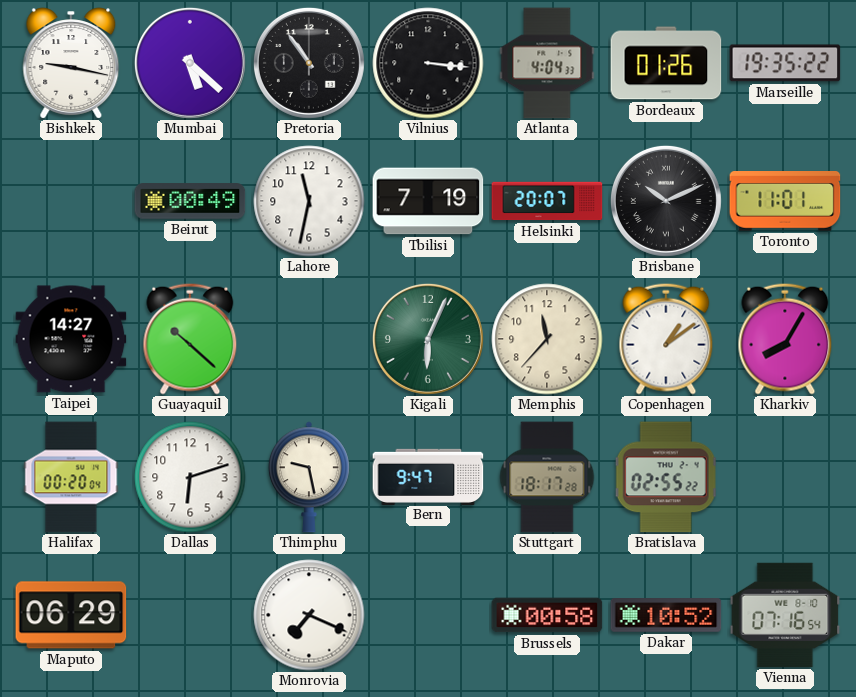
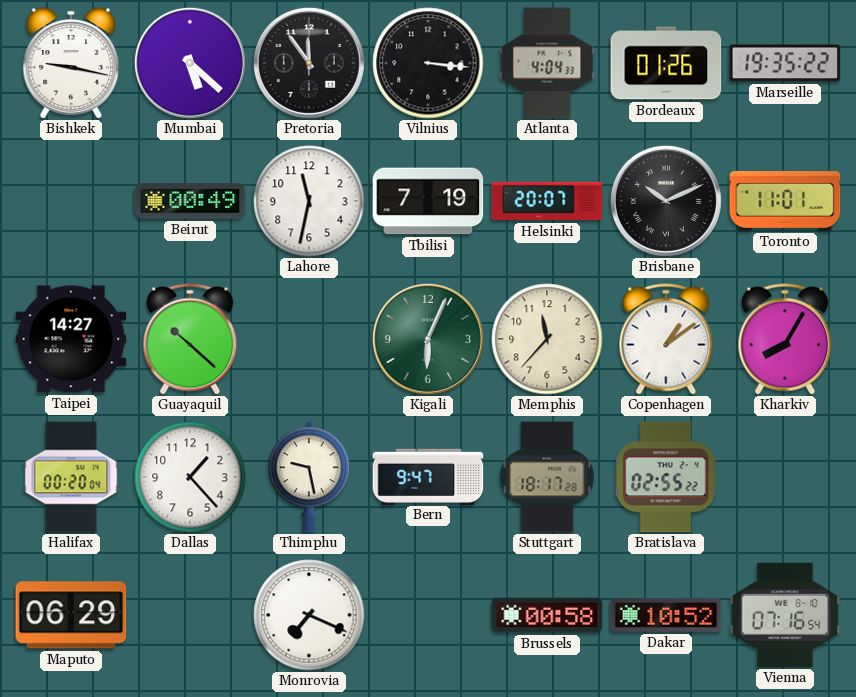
Pretoria: 10:54 -> 11:54 (309, 63)
Dallas: 6:12 -> 1:23 (190, 477)
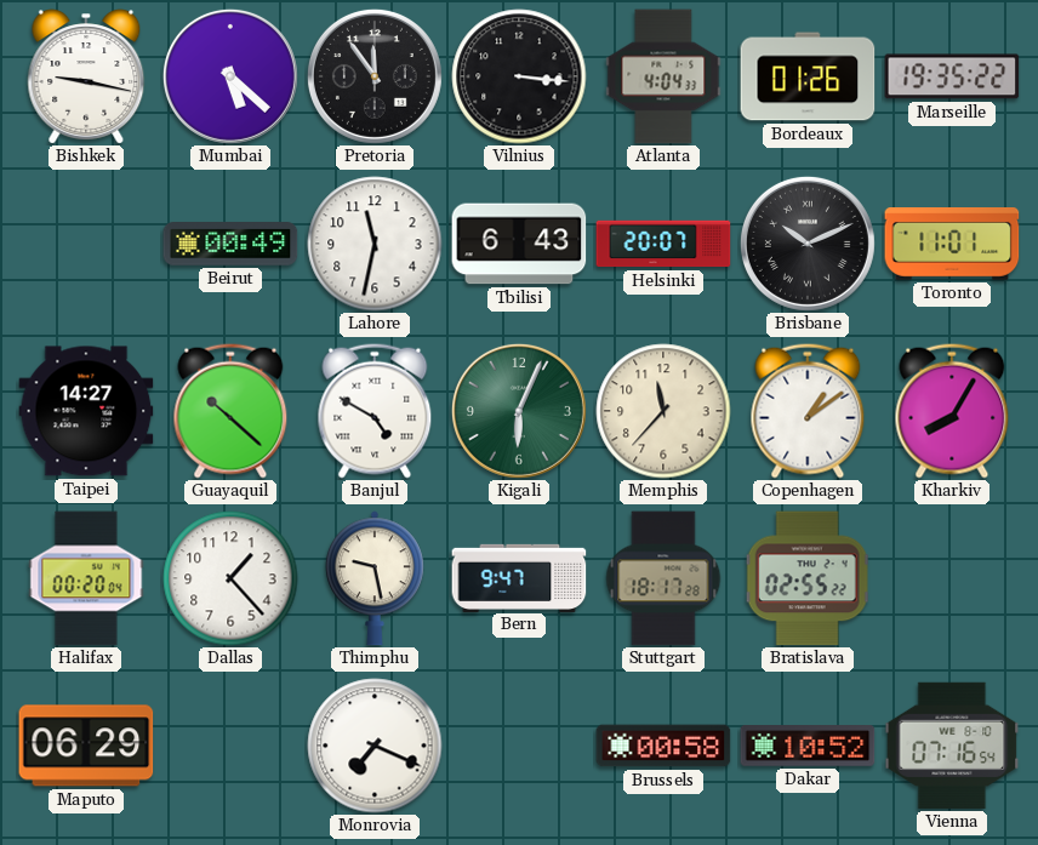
Tbilisi: 7:19 -> 6:43 (519, 244)
Banjul: none -> 4:50 (375, 411)
